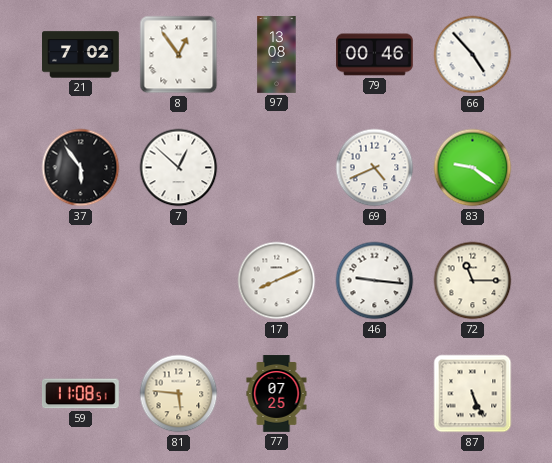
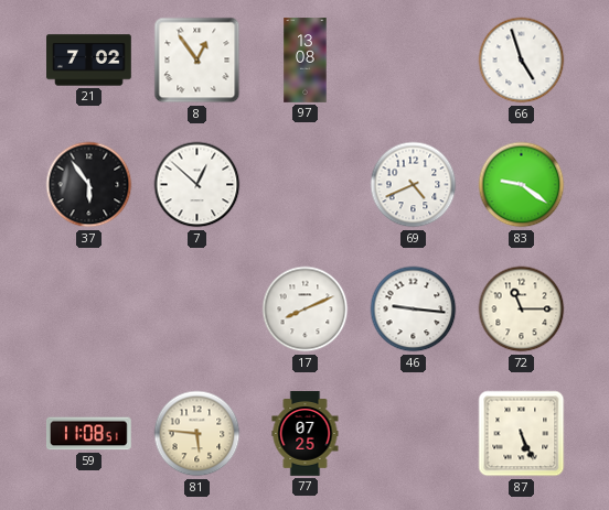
79: 00:46 -> none (375, 55)
66: 4:53 -> 4:57 (522, 61)
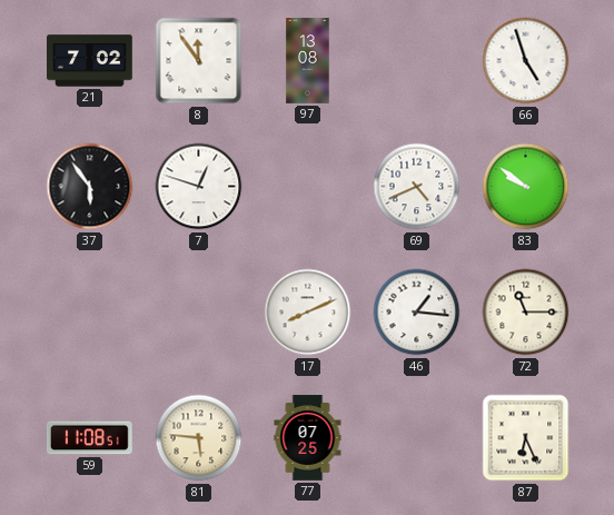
8: 12:54 -> 11:54 (199, 61)
7: 12:52 -> 12:48 (199, 187)
83: 9:21 -> 9:51 (526, 187)
46: 9:16 -> 1:16 (417, 313)
87: 5:26 -> 6:26 (526, 438)
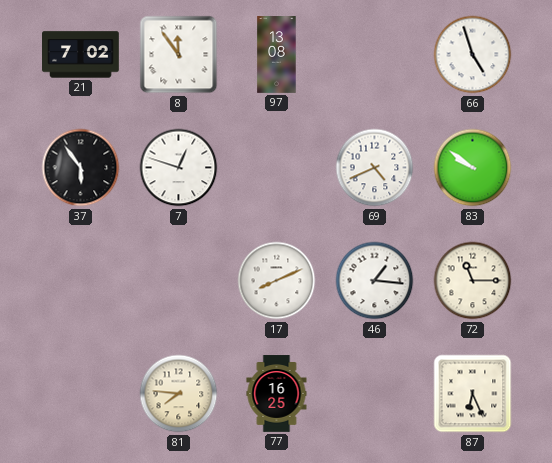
59: 11:08 -> none (89, 438)
81: 5:46 -> 7:46 (179, 394)
77: 07:25 -> 16:25 (277, 394)
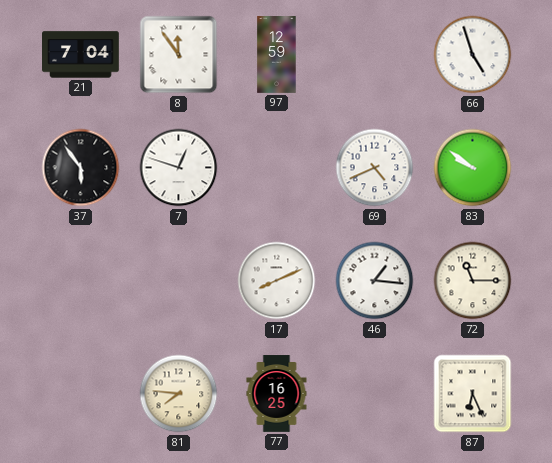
21: 7:02 -> 7:04 (81, 55)
97: 13:08 -> 12:59 (277, 55)
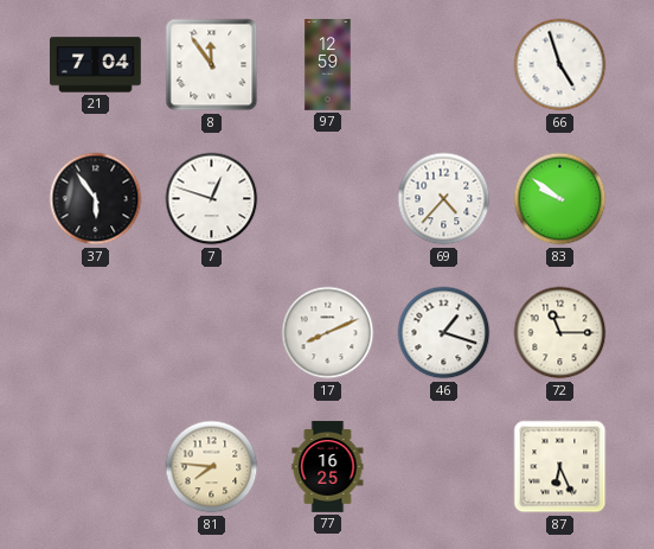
69: 4:41 -> 4:37 (444, 199)
46: 1:16 -> 1:18 (444, 333)
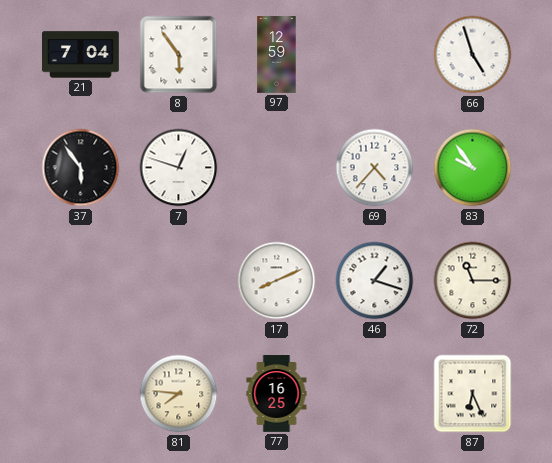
8: 11:54 -> 5:54 (179, 55)
83: 9:51 -> 9:54 (473, 168)
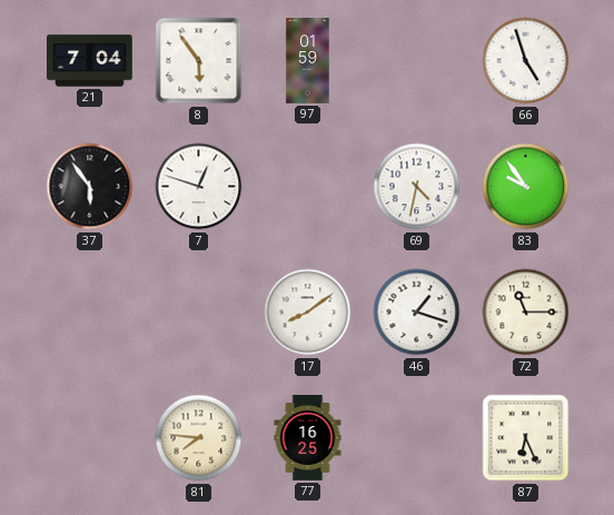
97: 12:59 -> 01:59 (308, 61)
69: 4:37 -> 4:32 (417, 187)
17: 8:11 -> 8:09 (308, 313)
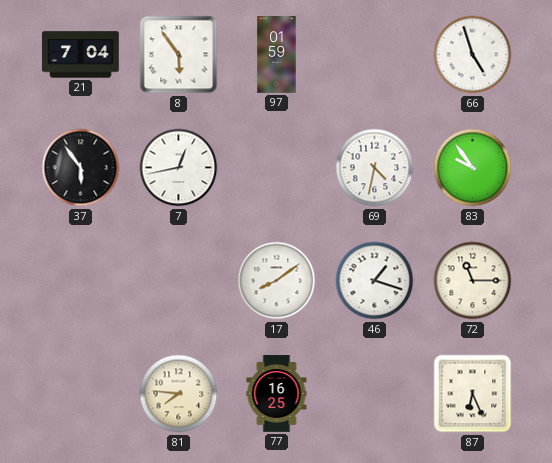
7: 12:48 -> 12:43 (179, 168)
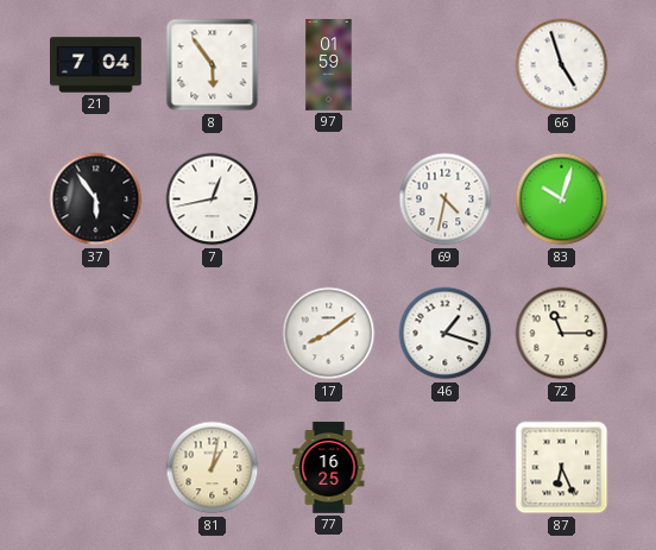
83: 9:54 -> 10:03 (562, 200)
81: 7:46 -> 1:02 (213, 468)
